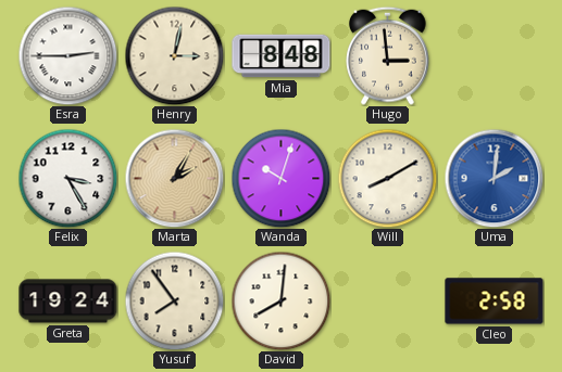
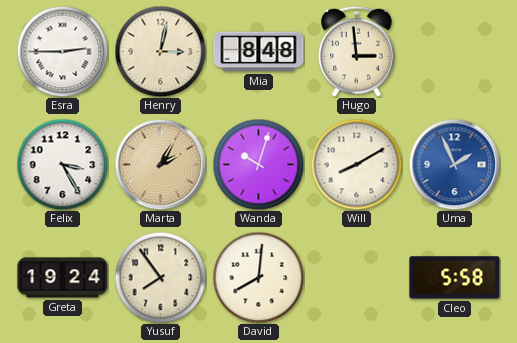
Uma: 2:01 -> 1:56 (454, 164)
Cleo: 2:58 -> 5:58 (455, 278)
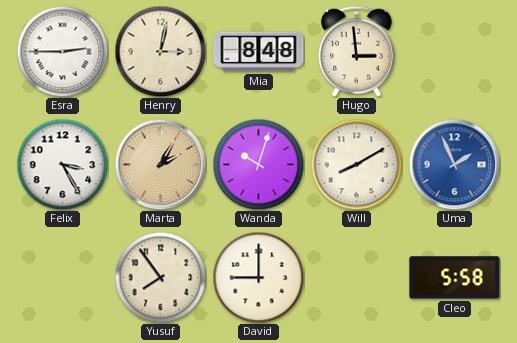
Greta: 19:24 -> none (63, 278)
David: 8:01 -> 9:00 (258, 277)
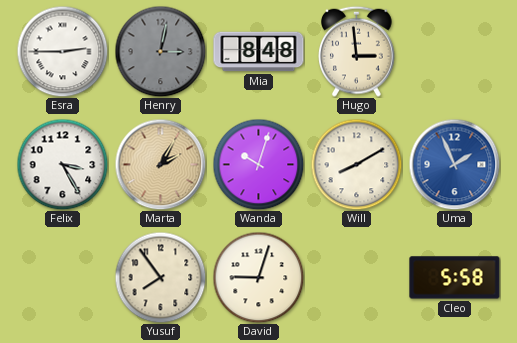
Henry dial: cream -> grey (160, 51)
David: 9:00 -> 9:03 (258, 277)
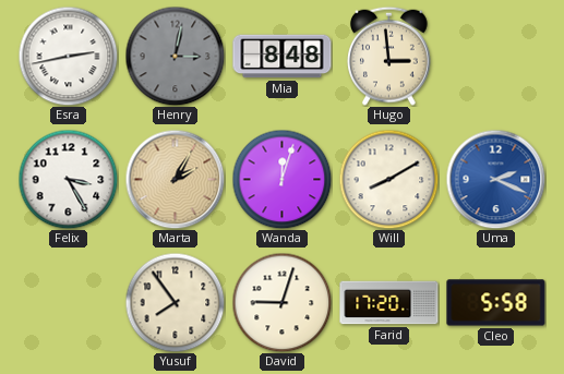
Esra: 2:45 -> 2:43 (68, 56)
Wanda: 10:03 -> 12:03 (281, 179)
Uma: 1:56 -> 2:19 (495, 179)
Farid: none -> 17:20 (389, 303)
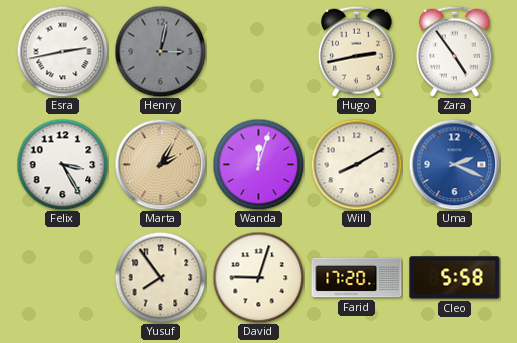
Mia: 8:48 -> none (283, 57)
Hugo: 2:59 -> 2:43 (357, 51)
Zara: none -> 4:54 (455, 51)
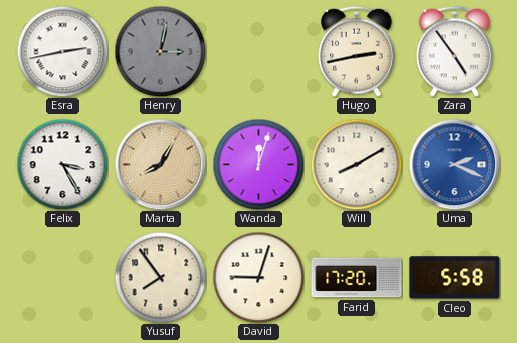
Marta: 2:05 -> 8:05 (160, 164)
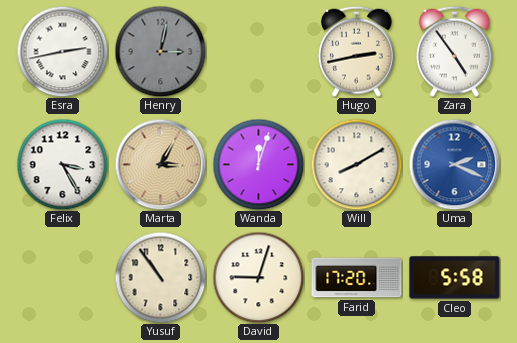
Marta: 8:05 -> 3:05 (160, 164)
Yusuf: 7:54 -> 10:54 (160, 277)
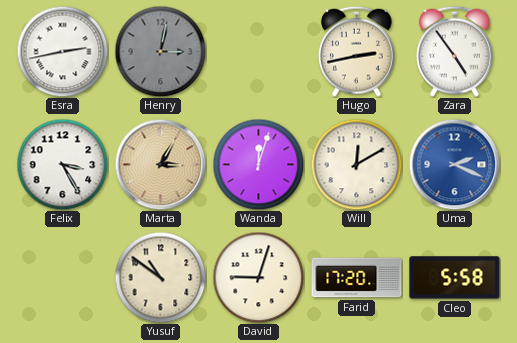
Will: 8:10 -> 12:10 (356, 164)
Yusuf: 10:54 -> 10:51 (160, 277)
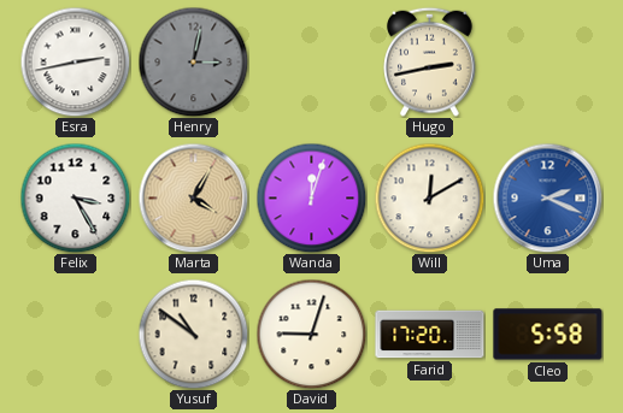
Zara: 4:54 -> none (455, 51)
Marta: 3:05 -> 4:05 (193, 197)
